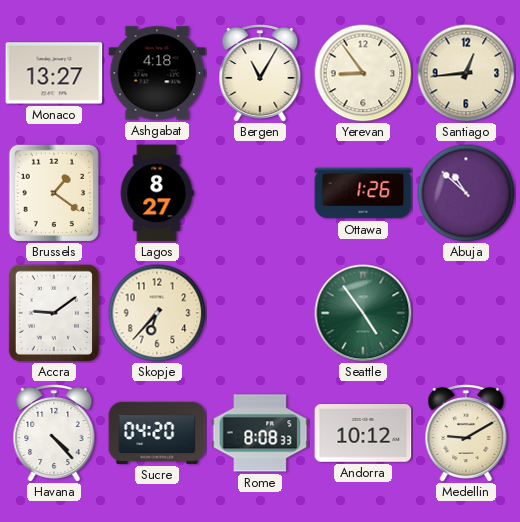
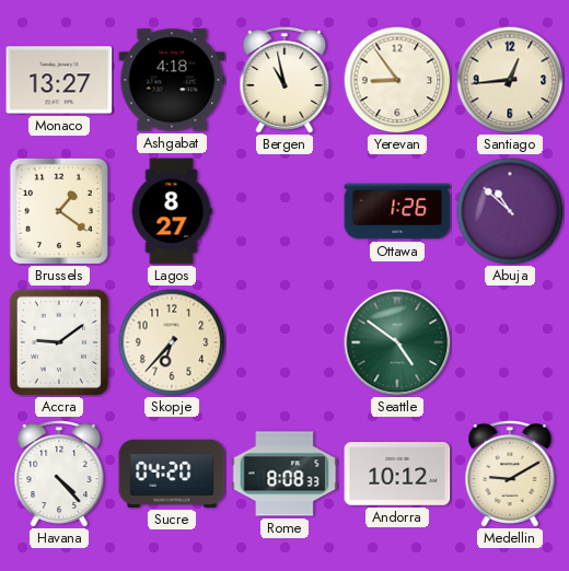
Bergen: 11:05 -> 10:58 (284, 81)
Seattle: 4:54 -> 4:51 (397, 342)
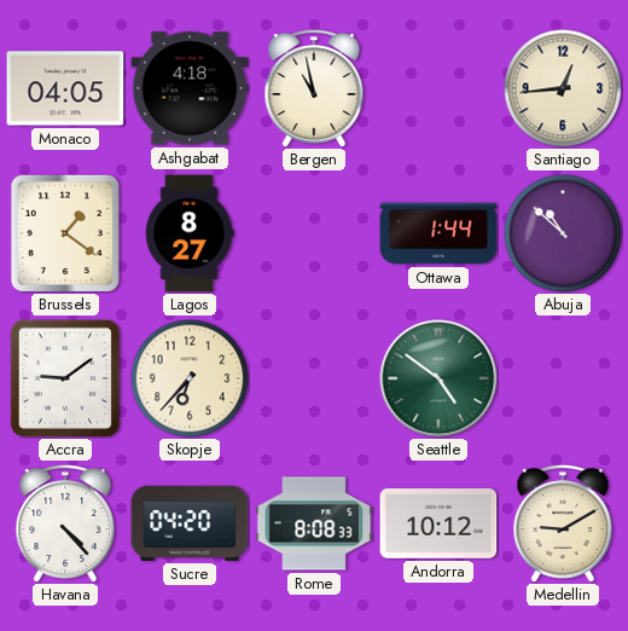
Monaco: 13:27 -> 04:05 (65, 88)
Yerevan: 8:54 -> none (397, 80)
Ottawa: 1:26 -> 1:44 (438, 233)
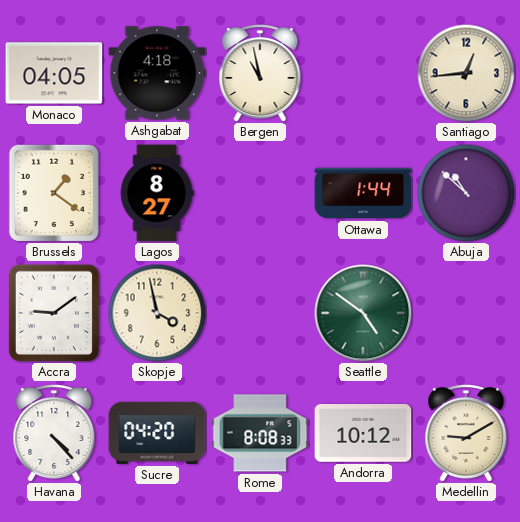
Skopje: 6:37 -> 3:58 (157, 313)
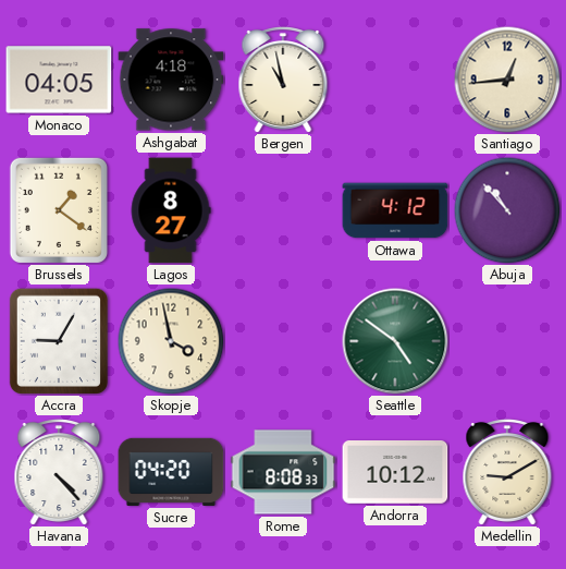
Ottawa: 1:44 -> 4:12 (395, 210)
Abuja: 10:52 -> 10:53 (507, 210)
Accra: 9:09 -> 9:05 (59, 340)
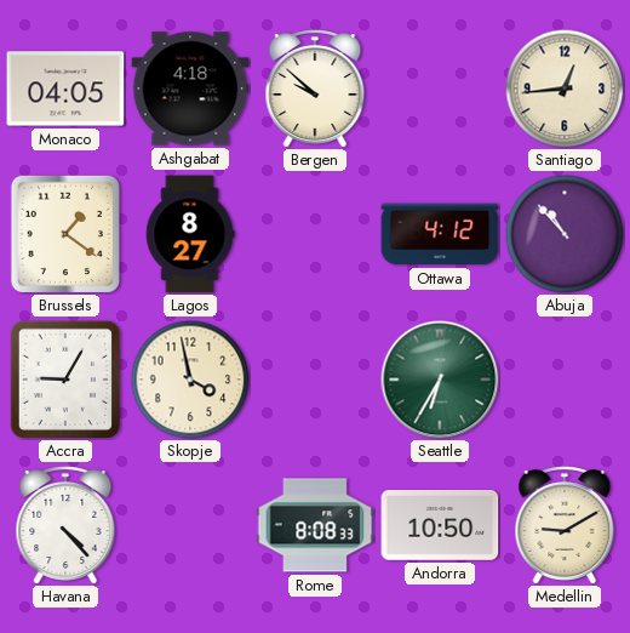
Bergen: 10:58 -> 9:52 (315, 90)
Seattle: 4:51 -> 6:35 (440, 380)
Sucre: 04:20 -> none (171, 472)
Andorra: 10:12 -> 10:50 (440, 526)
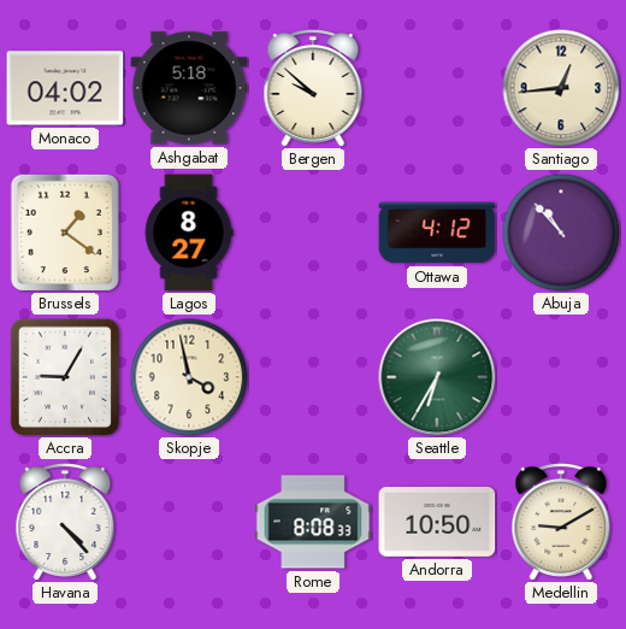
Monaco: 04:05 -> 04:02 (65, 88)
Ashgabat: 4:18 -> 5:18 (189, 88)
